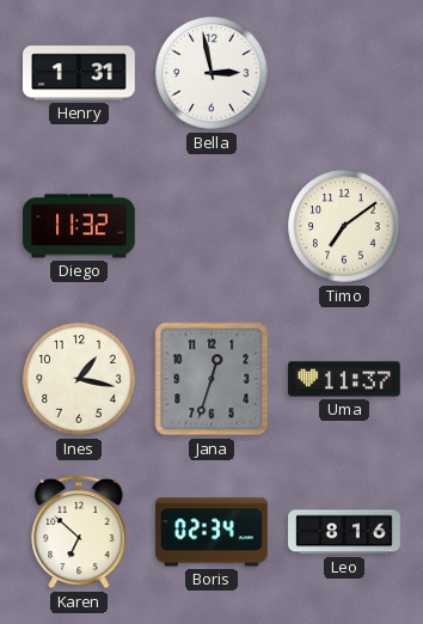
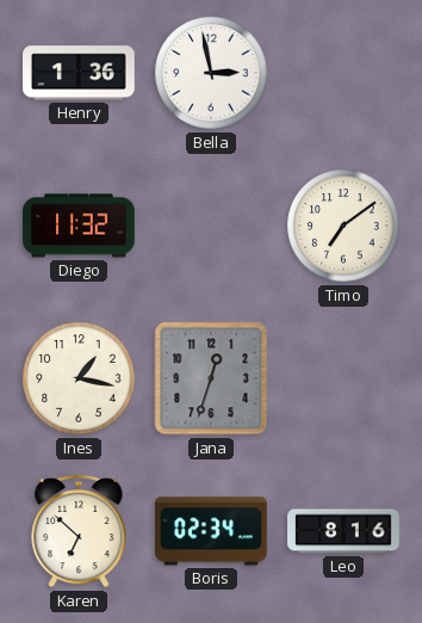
Henry: 1:31 -> 1:36 (80, 73)
Uma: 11:37 -> none (344, 379)
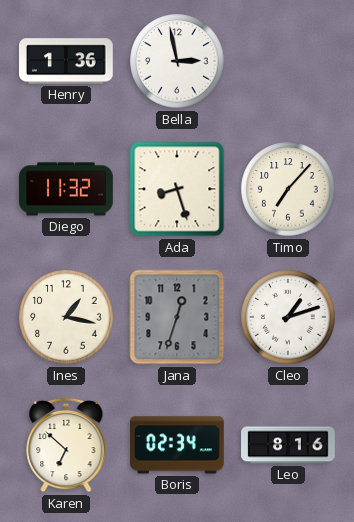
Ada: none -> 8:27 (177, 189)
Timo: 7:09 -> 7:07 (288, 189)
Cleo: none -> 1:12 (288, 317)
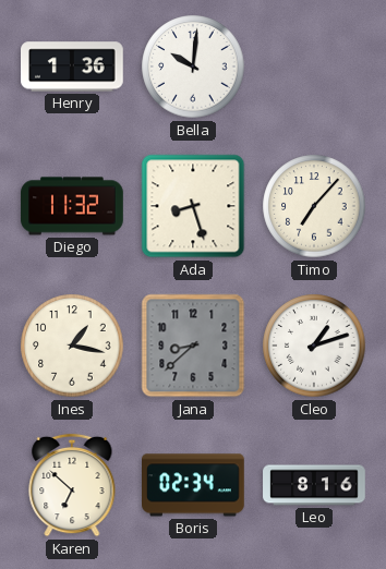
Bella: 2:58 -> 10:01 (193, 66)
Jana: 12:33 -> 8:38 (193, 346)
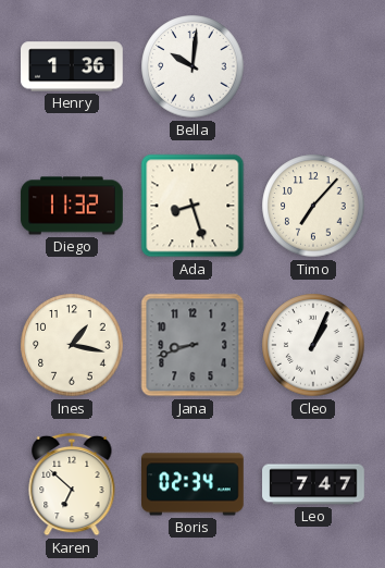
Jana: 8:38 -> 8:42 (192, 345)
Cleo: 1:12 -> 1:04 (313, 345)
Leo: 8:16 -> 7:47 (313, 484)
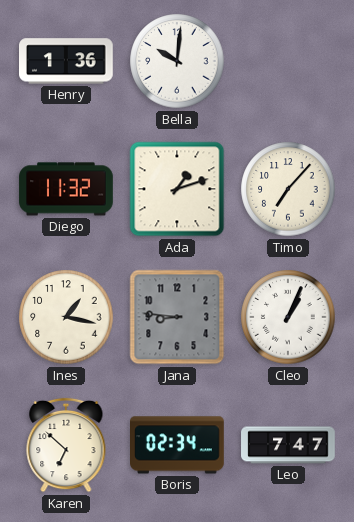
Ada: 8:27 -> 1:12 (177, 189)
Jana: 8:42 -> 8:46 (177, 317)
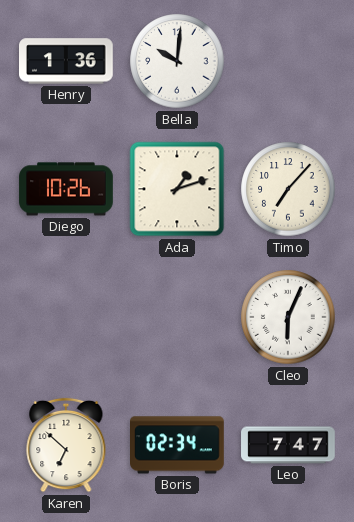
Diego: 11:32 -> 10:26 (66, 189)
Ines: 1:17 -> none (66, 317)
Jana: 8:46 -> none (177, 317)
Cleo: 1:04 -> 6:04 (288, 317)
